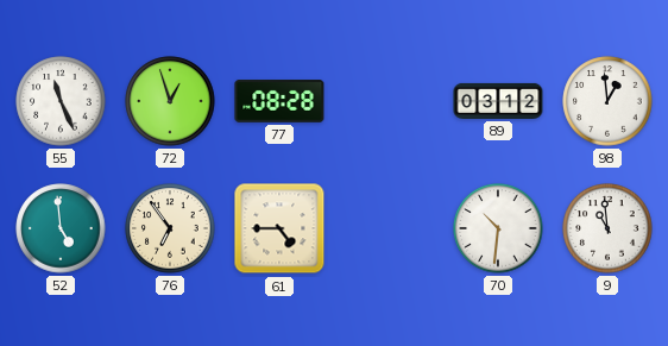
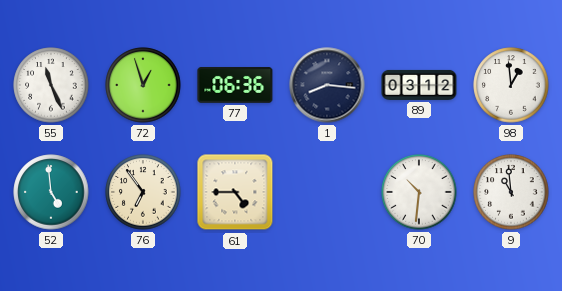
77: 08:28 -> 06:36 (235, 85)
1: none -> 8:16 (327, 85)
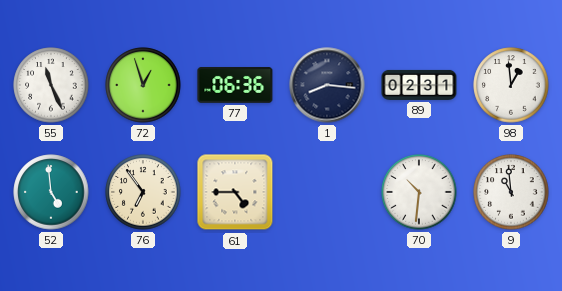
89: 03:12 -> 02:31 (419, 85)
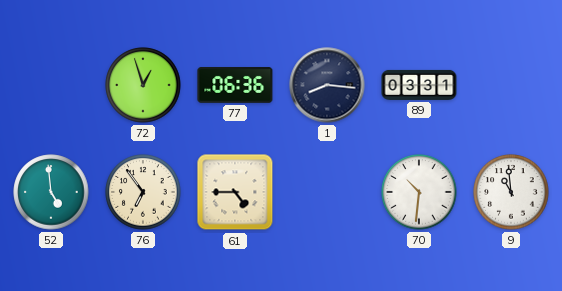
55: 11:26 -> none (51, 85)
89: 02:31 -> 03:31 (419, 85)
98: 12:59 -> none (511, 85)
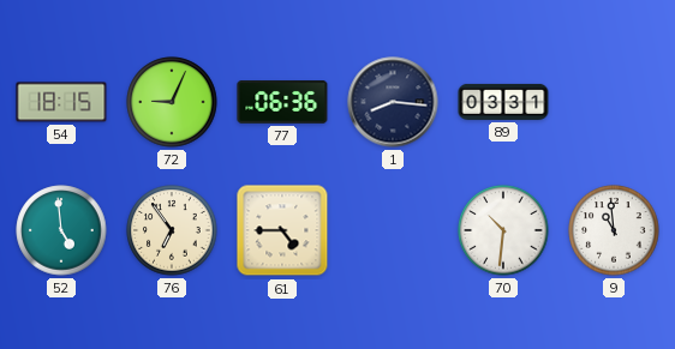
54: none -> 18:15 (61, 102)
72: 12:57 -> 9:04 (172, 102)
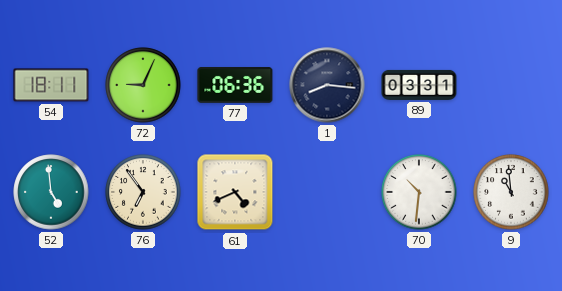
54: 18:15 -> 18:11 (51, 85)
61: 4:45 -> 4:41 (235, 192)
